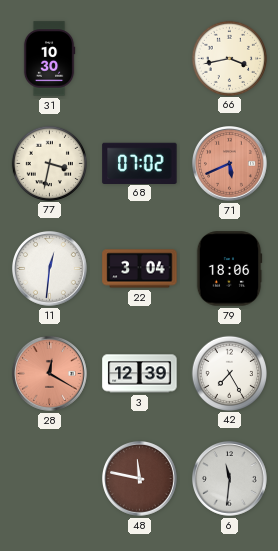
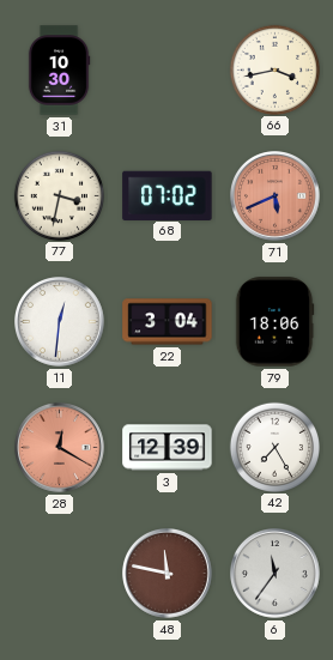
6: 11:31 -> 11:36 (276, 574)
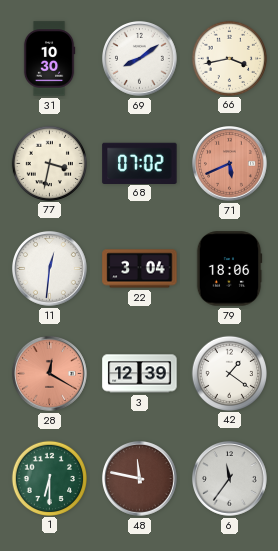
69: none -> 8:09 (140, 59)
42: 7:25 -> 1:21 (229, 373)
1: none -> 6:30 (49, 478)
